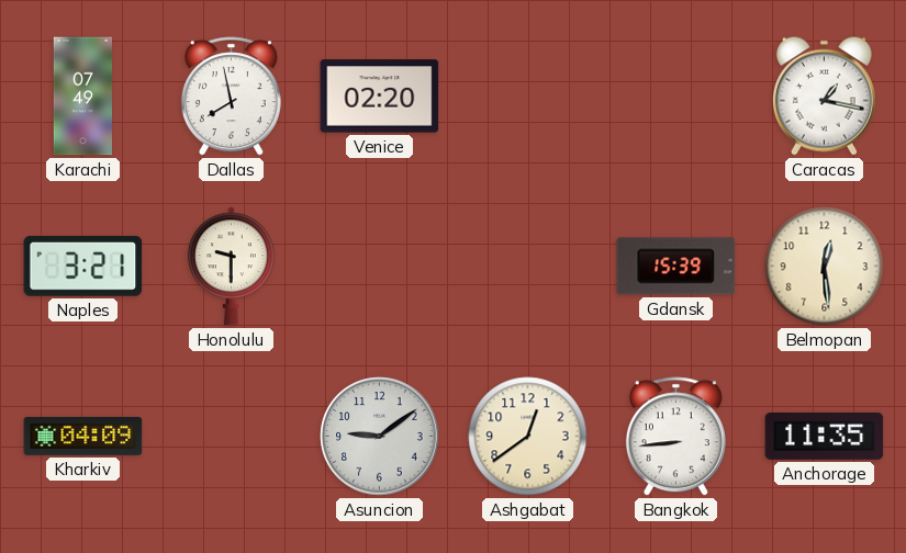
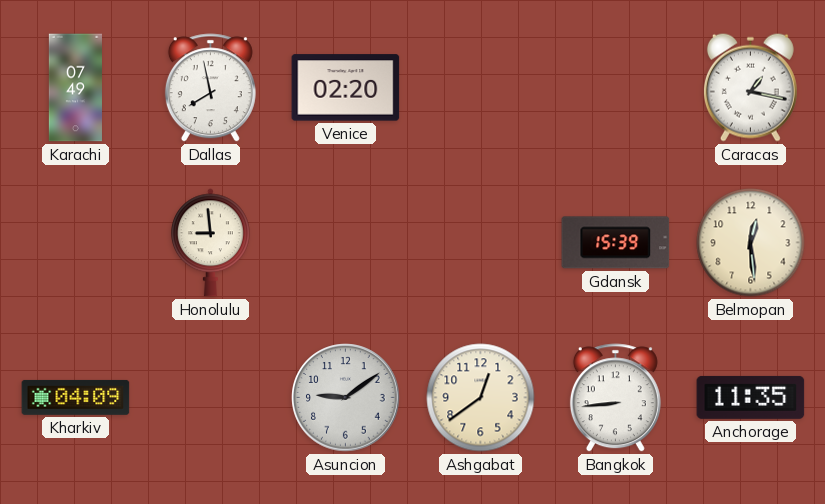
Naples: 3:21 -> none (83, 266)
Honolulu: 9:30 -> 8:59 (210, 243)
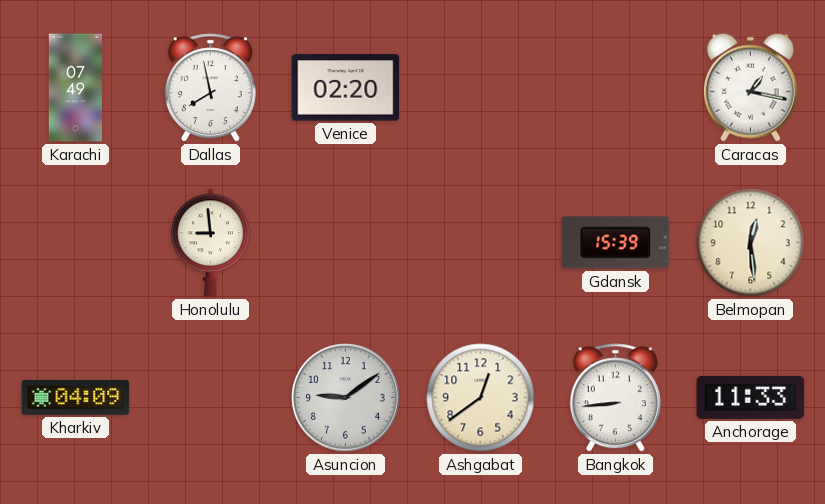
Anchorage: 11:35 -> 11:33 (751, 397)
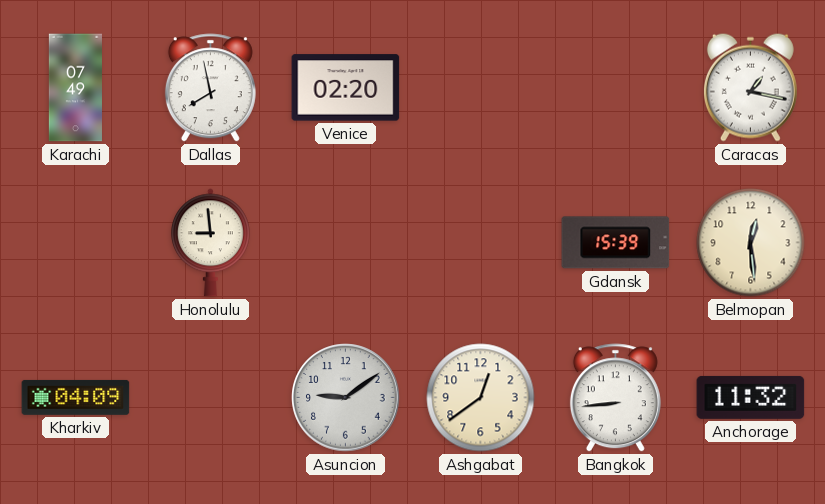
Anchorage: 11:33 -> 11:32 (751, 397)
